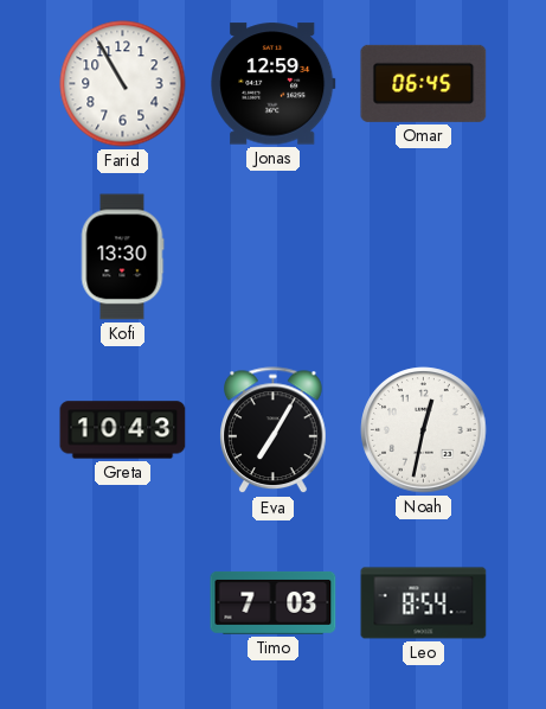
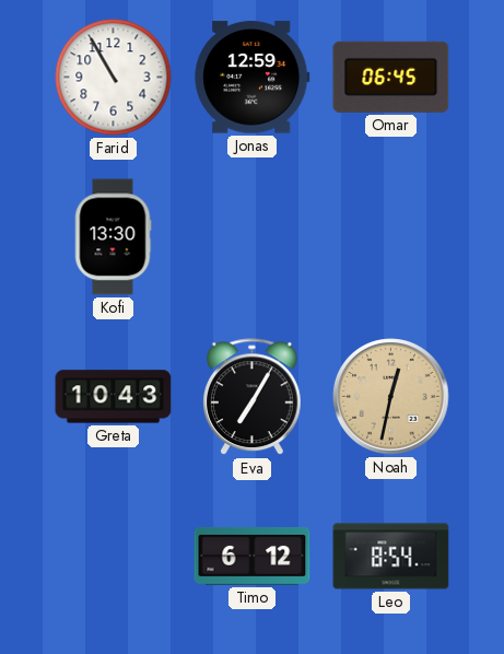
Noah dial: white -> champagne (391, 397)
Timo: 7:03 -> 6:12 (253, 556)
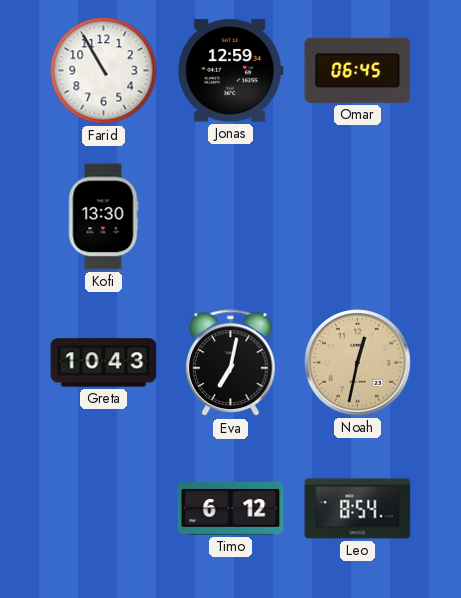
Eva: 7:05 -> 7:02 (231, 363)
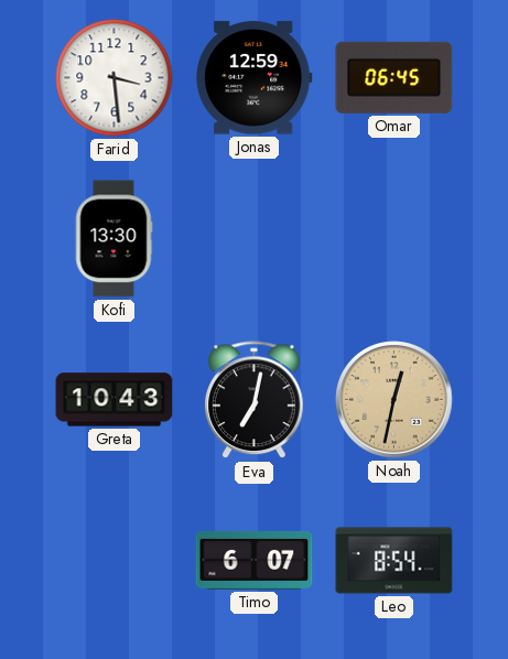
Farid: 10:55 -> 3:29 (115, 78)
Timo: 6:12 -> 6:07 (255, 560)
